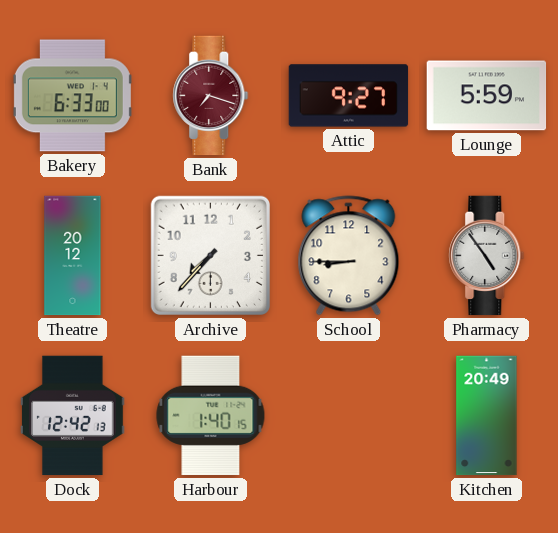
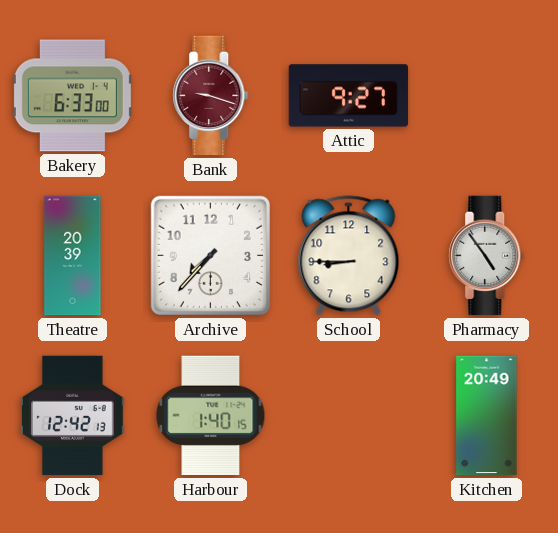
Bank: 7:18 -> 9:18 (211, 96)
Lounge: 5:59 -> none (487, 96)
Theatre: 20:12 -> 20:39 (73, 256)
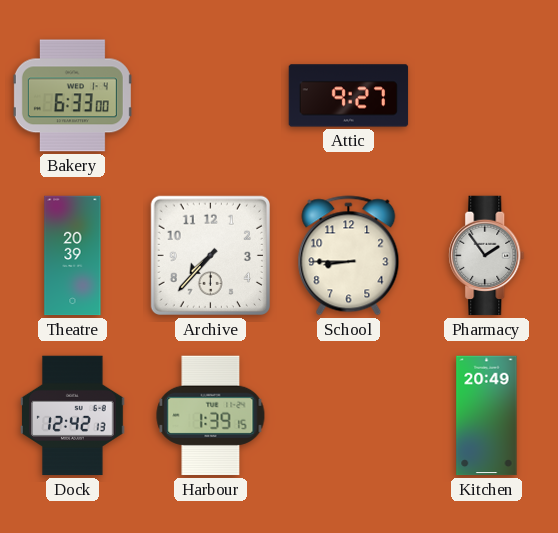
Bank: 9:18 -> none (211, 96)
Pharmacy: 4:54 -> 1:54 (487, 256)
Harbour: 1:40 -> 1:39 (211, 416)
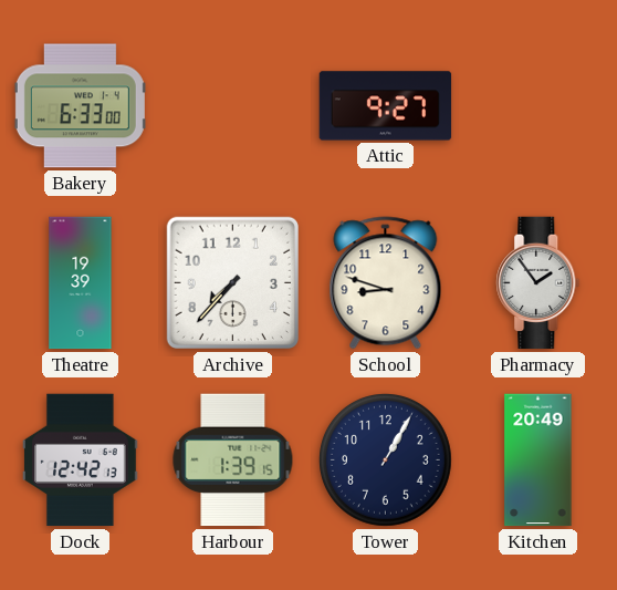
Theatre: 20:39 -> 19:39 (81, 283)
School: 8:45 -> 8:48 (386, 283)
Tower: none -> 1:05 (386, 460)
